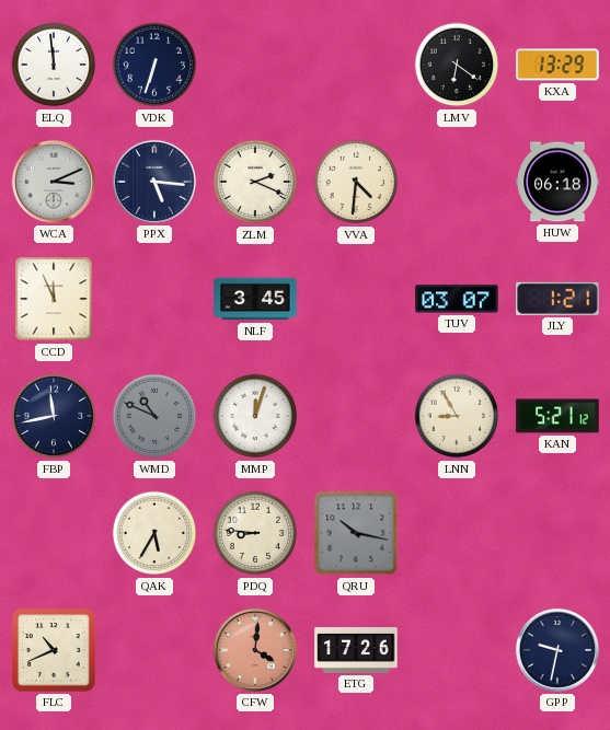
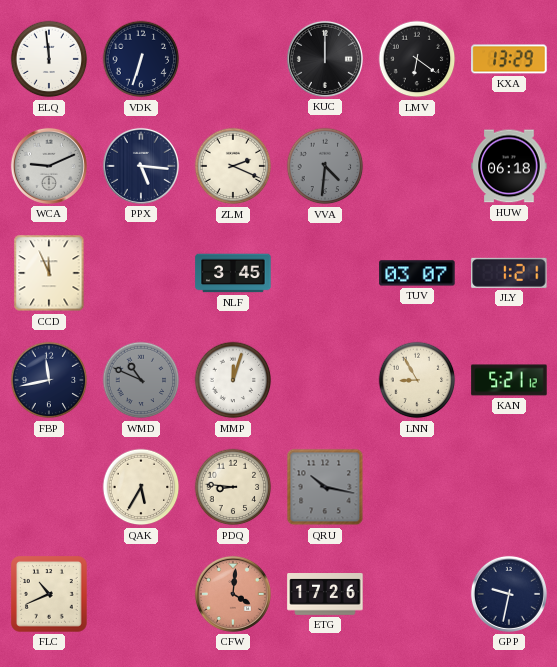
KUC: none -> 12:00 (325, 59)
WCA: 3:11 -> 9:11 (49, 166)
VVA dial: cream -> grey (325, 166)
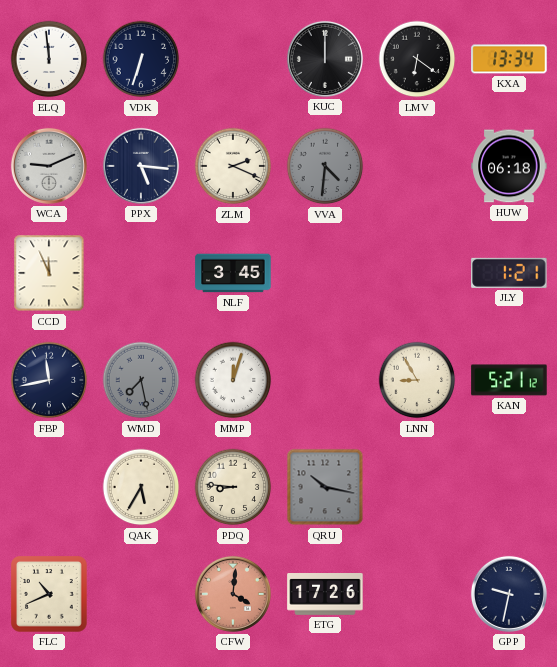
KXA: 13:29 -> 13:34 (509, 59)
TUV: 03:07 -> none (417, 273)
WMD: 10:49 -> 7:28 (141, 380)
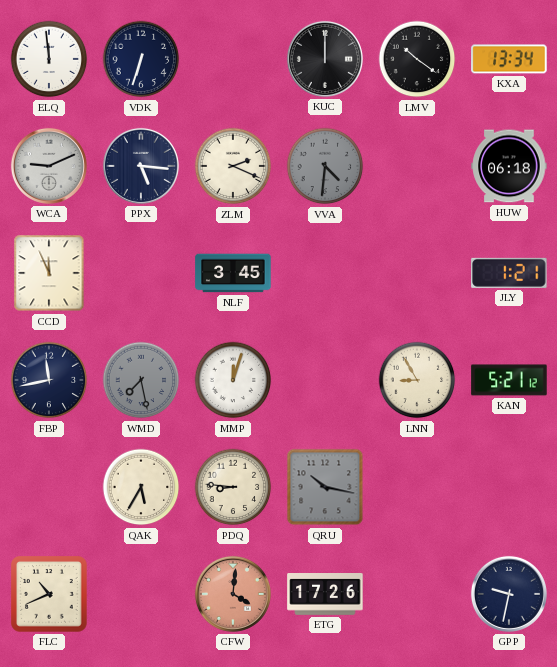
LMV: 6:21 -> 10:21 (417, 59)
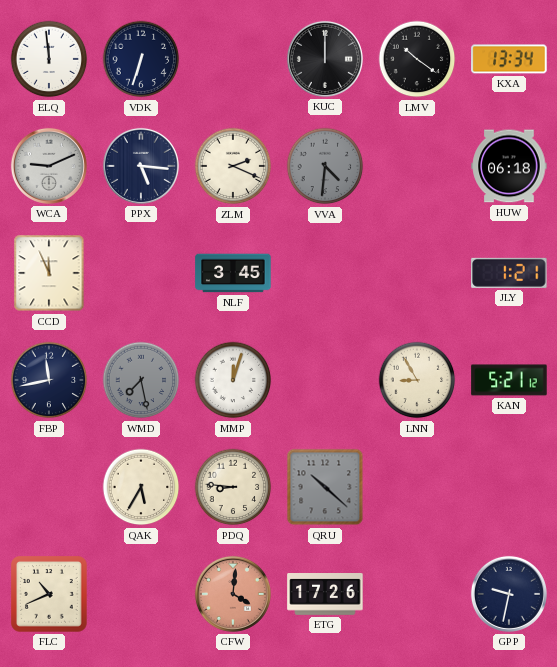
QRU: 10:17 -> 10:22 (325, 487)
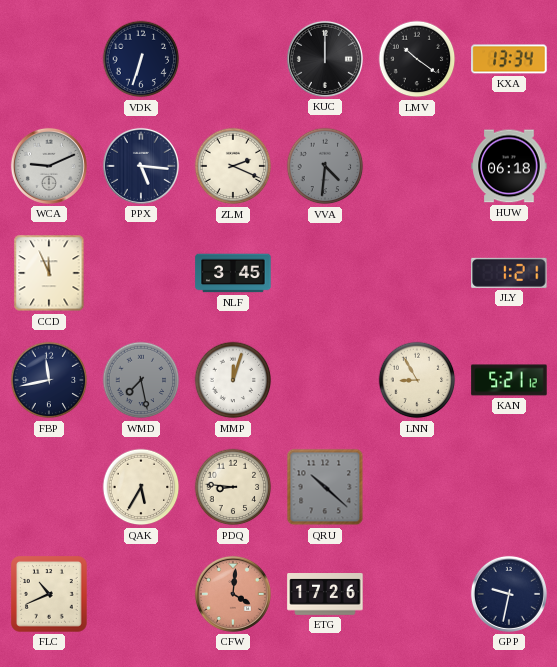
ELQ: 11:59 -> none (49, 59)
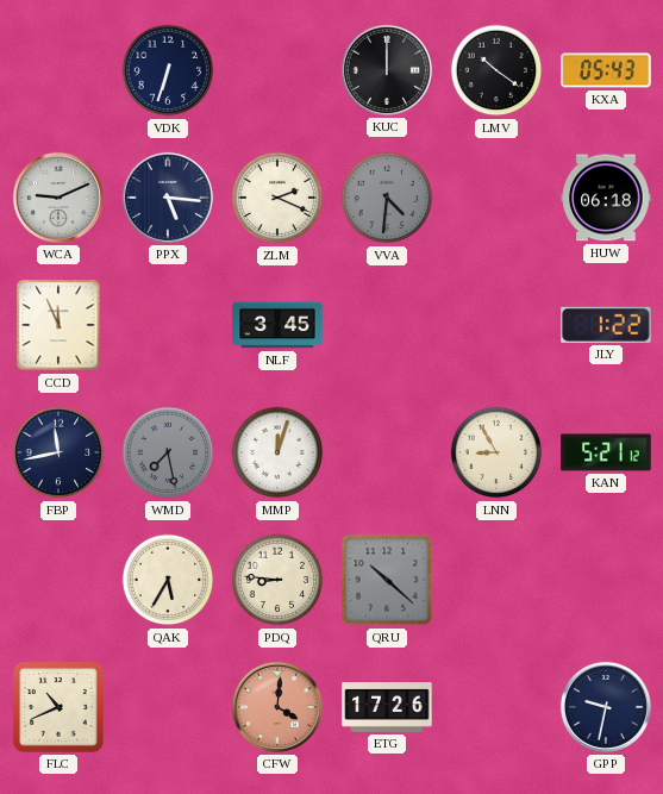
KXA: 13:34 -> 05:43 (606, 70)
JLY: 1:21 -> 1:22 (606, 325)
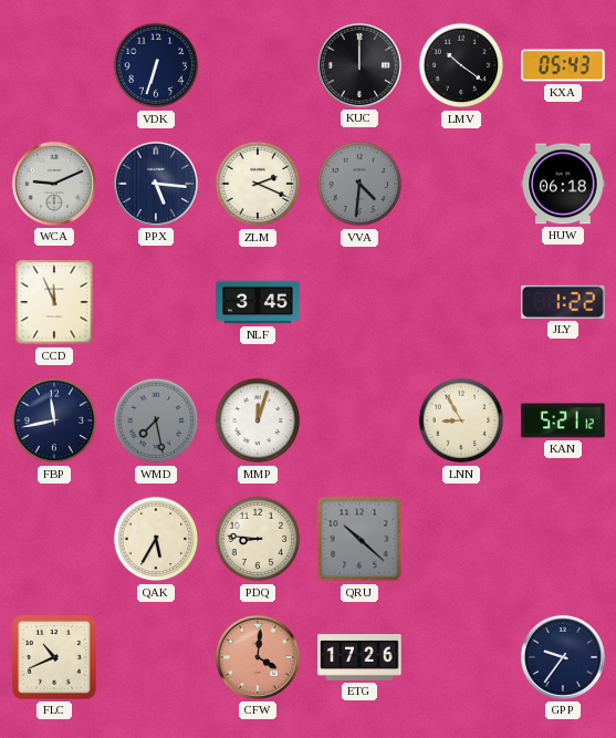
GPP: 9:32 -> 9:36 (563, 657)
